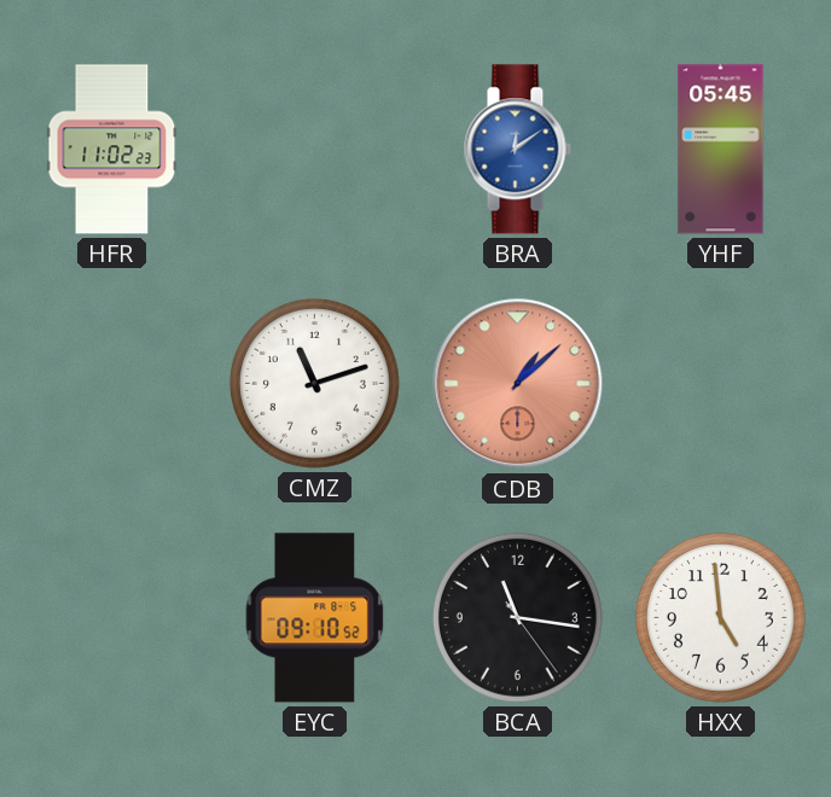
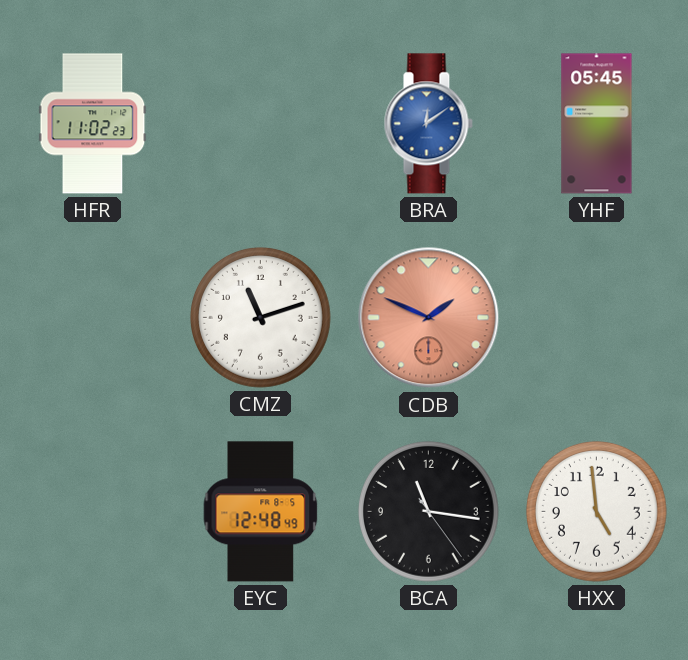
CDB: 1:08 -> 1:49 (429, 318)
EYC: 09:10 -> 12:48 (261, 512)
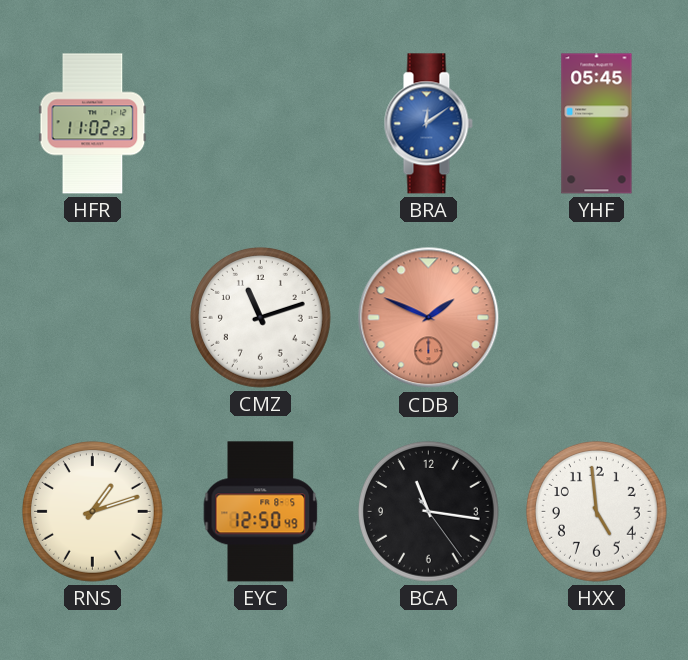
RNS: none -> 1:12 (92, 511)
EYC: 12:48 -> 12:50 (261, 512)
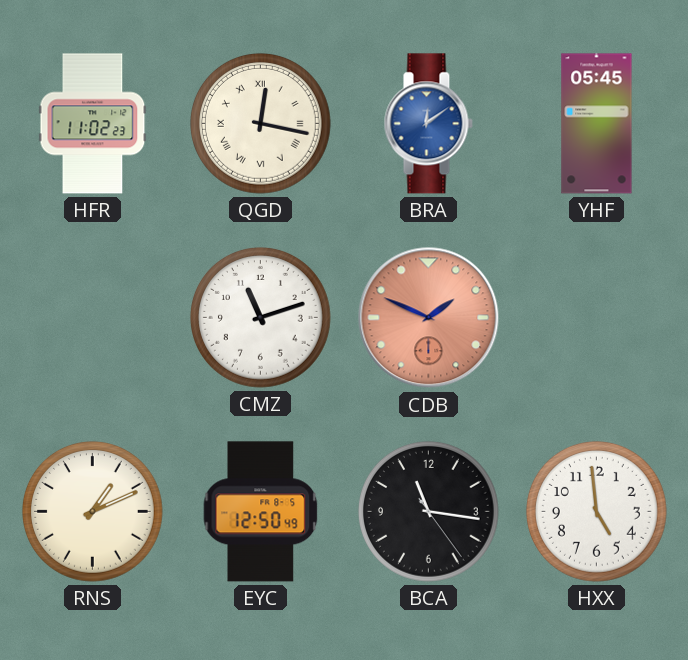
QGD: none -> 12:17 (260, 123)
RNS: 1:12 -> 1:11 (92, 511)
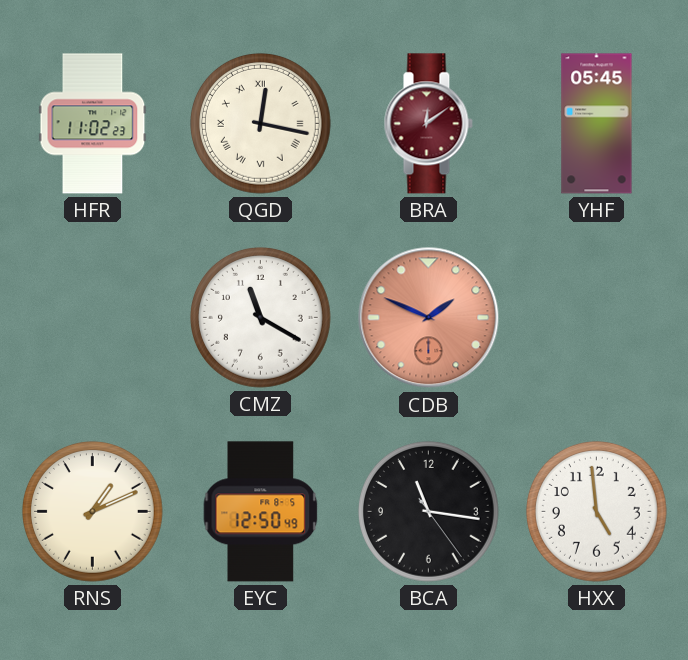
BRA dial: blue -> burgundy (428, 124)
CMZ: 11:12 -> 11:20 (260, 317)
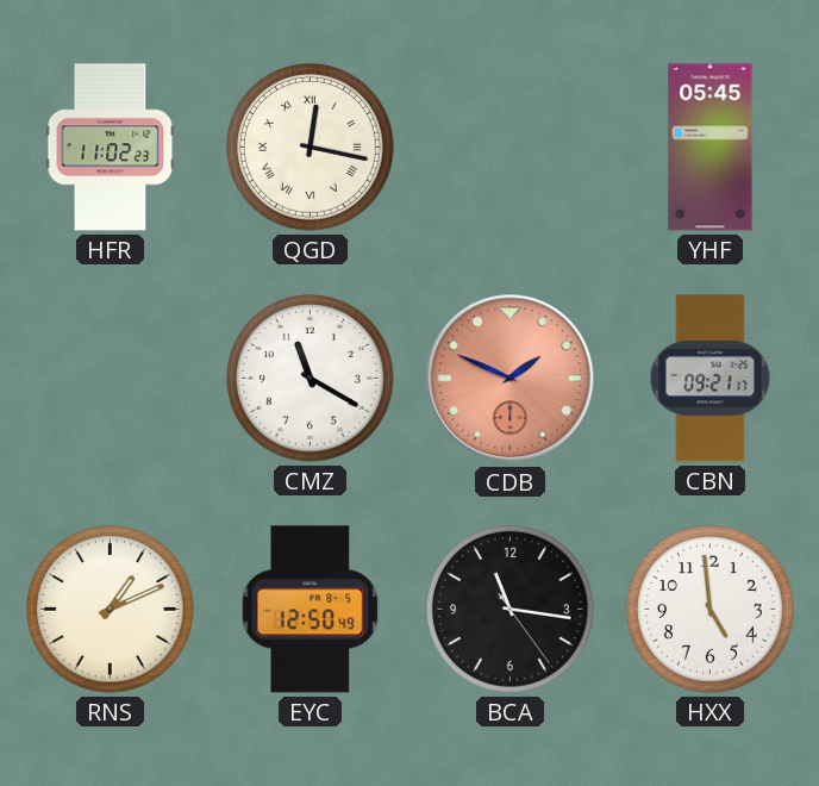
BRA: 12:09 -> none (428, 124)
CBN: none -> 09:21 (711, 379)
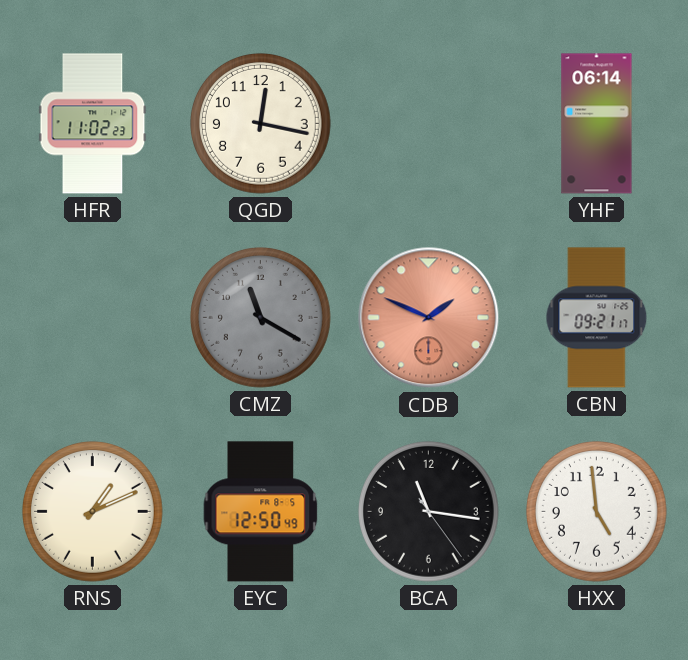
QGD numerals: Roman -> Arabic (260, 123)
YHF: 05:45 -> 06:14 (597, 124)
CMZ dial: white -> grey (260, 317)
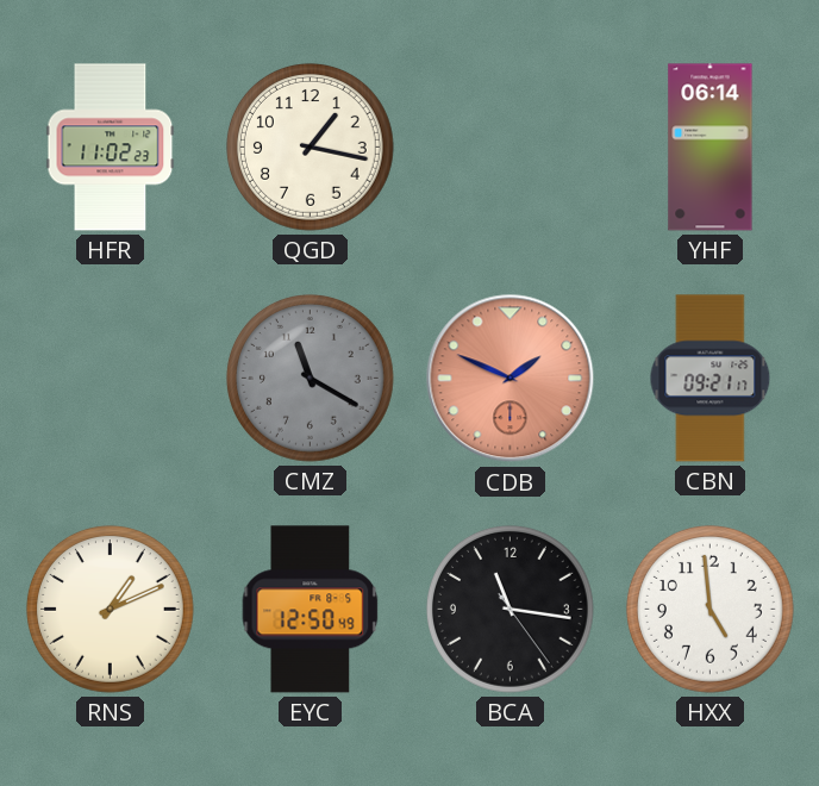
QGD: 12:17 -> 1:17 (310, 146)
